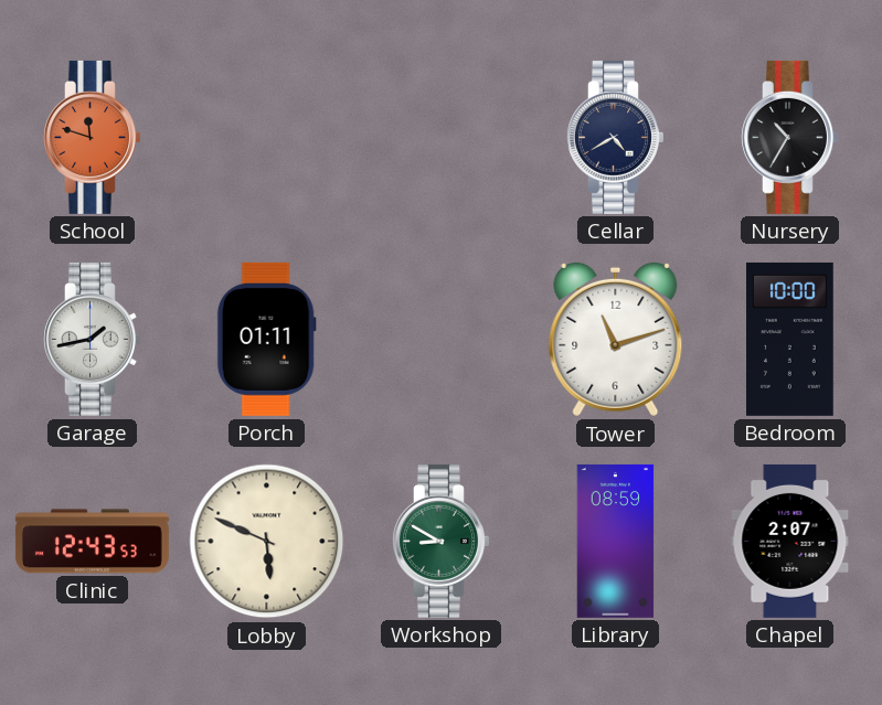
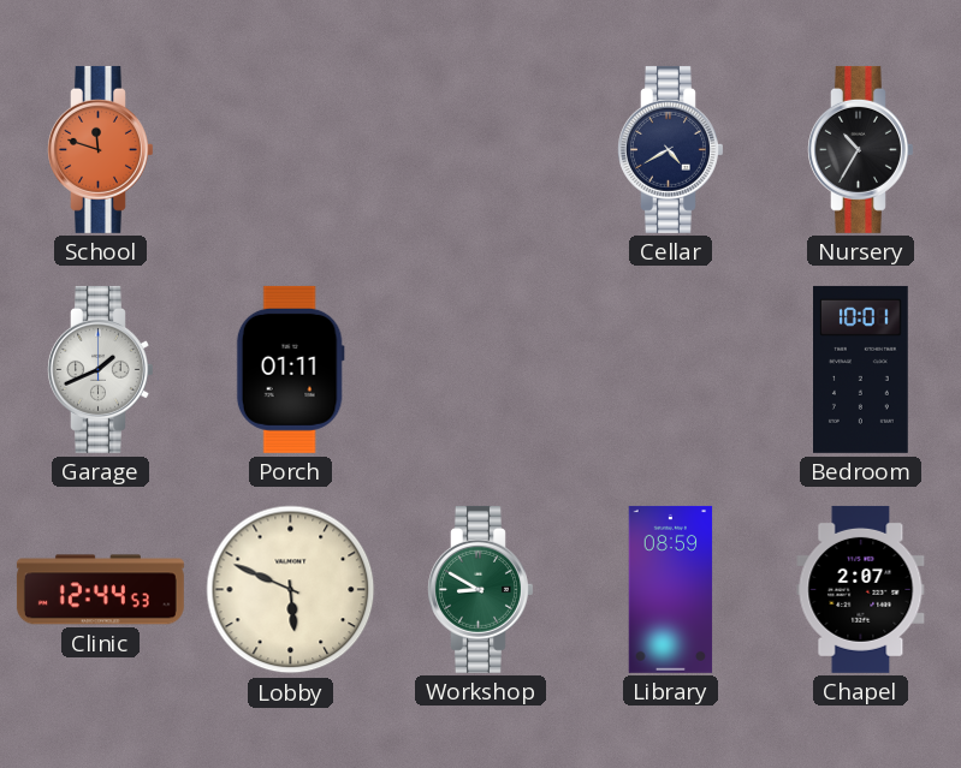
Garage: 1:43 -> 1:41 (101, 369)
Tower: 11:12 -> none (616, 340)
Bedroom: 10:00 -> 10:01 (861, 369)
Clinic: 12:43 -> 12:44 (100, 590)
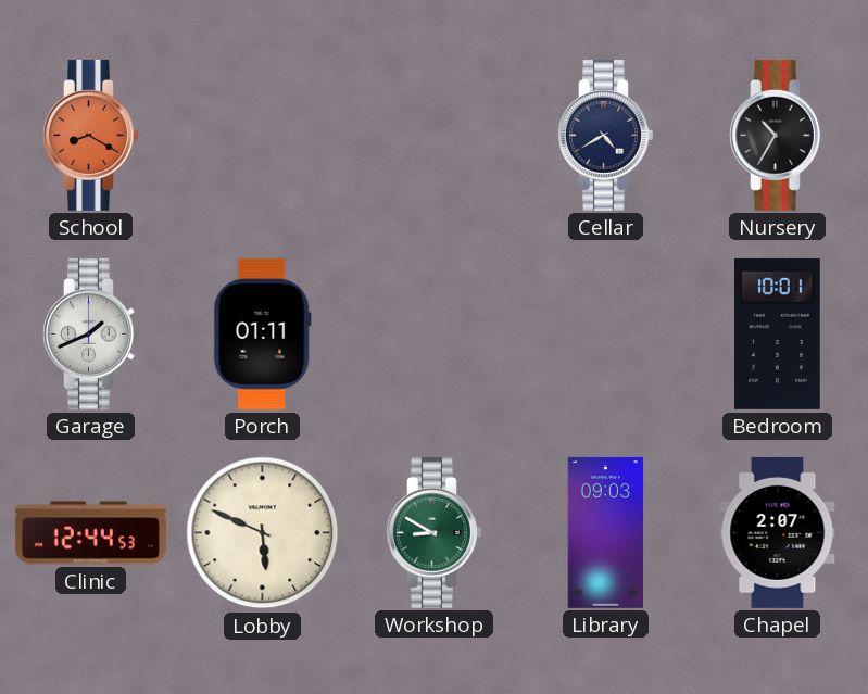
School: 11:48 -> 8:20 (91, 135)
Library: 08:59 -> 09:03 (606, 532)
